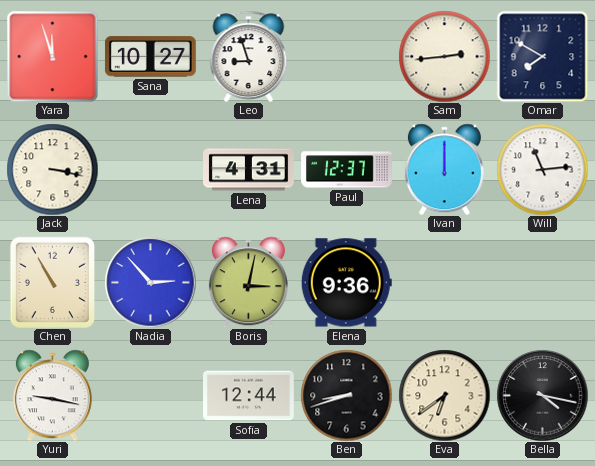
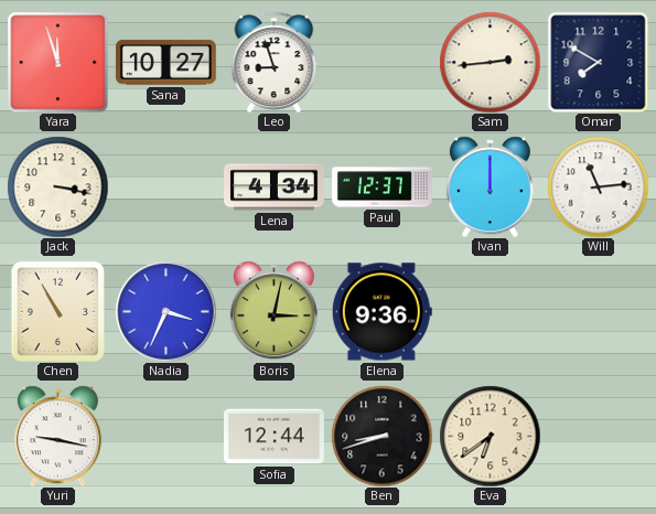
Lena: 4:31 -> 4:34 (275, 188)
Nadia: 2:53 -> 3:34 (165, 311)
Bella: 4:17 -> none (542, 395)
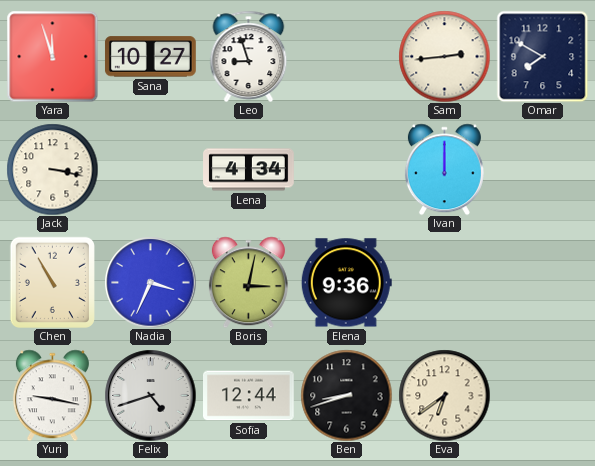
Paul: 12:37 -> none (383, 188)
Will: 11:14 -> none (598, 186)
Felix: none -> 4:42 (150, 395)
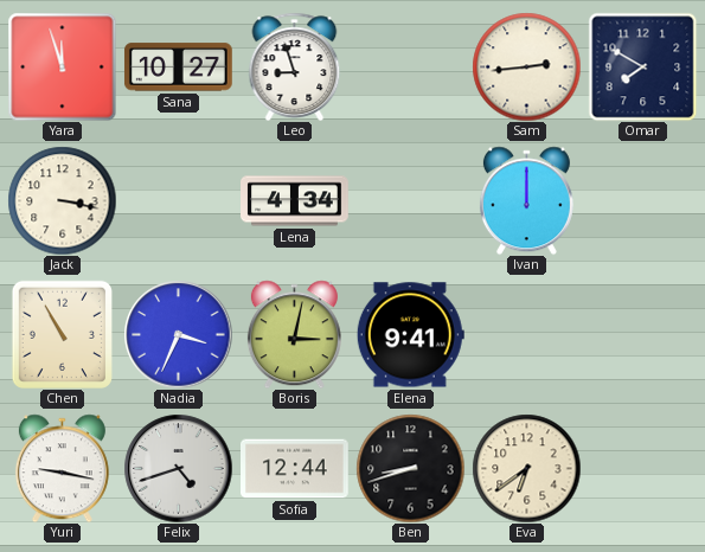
Elena: 9:36 -> 9:41 (410, 335)
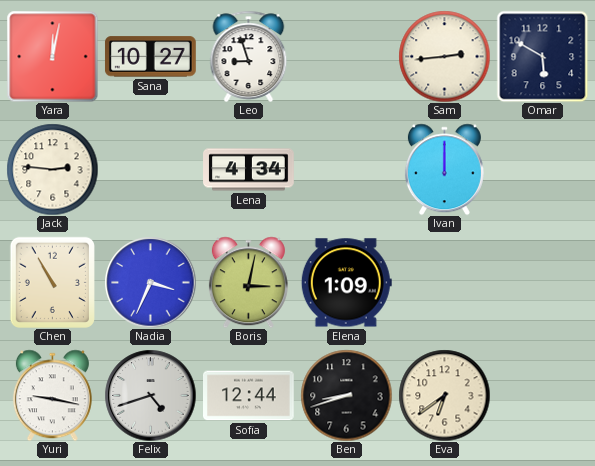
Yara: 11:57 -> 12:02 (52, 56)
Omar: 7:50 -> 5:50 (542, 56)
Jack: 3:17 -> 2:46 (52, 169)
Elena: 9:41 -> 1:09 (346, 283)
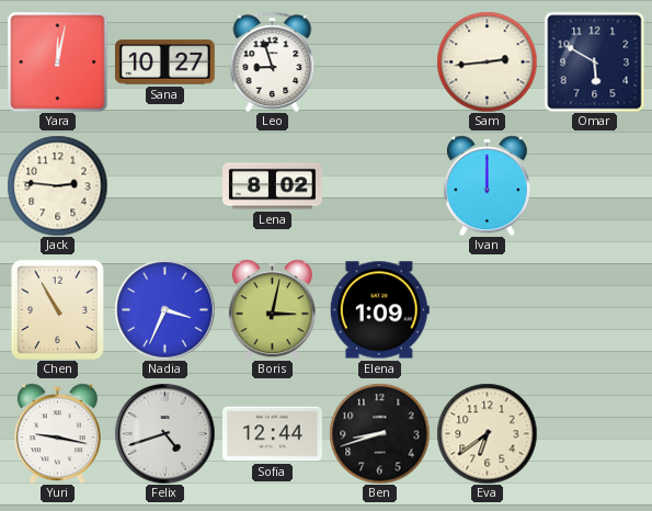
Lena: 4:34 -> 8:02 (273, 186)
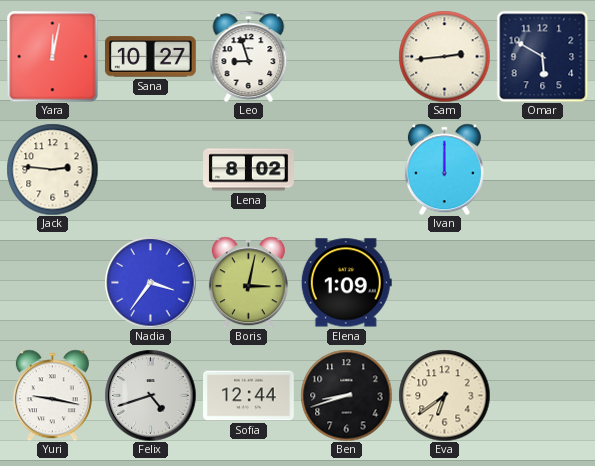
Chen: 10:55 -> none (57, 309)
Nadia: 3:34 -> 3:36 (150, 282)
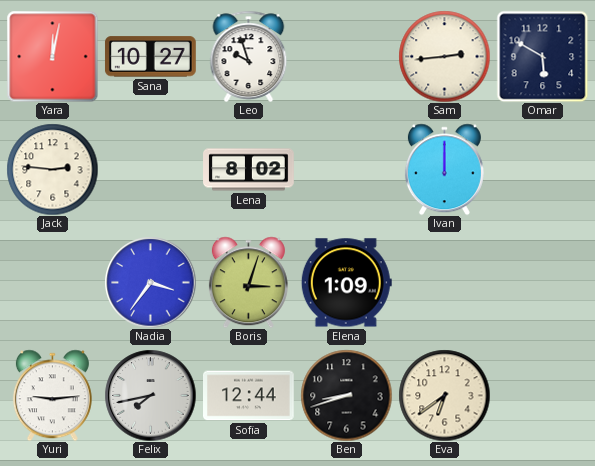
Leo: 8:57 -> 9:57 (249, 56)
Boris: 3:02 -> 3:03 (248, 282)
Yuri: 9:17 -> 9:14 (52, 395)
Felix: 4:42 -> 7:43 (150, 395)
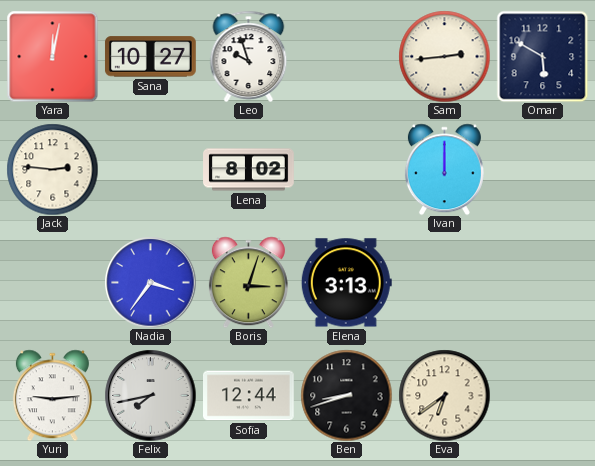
Elena: 1:09 -> 3:13 (346, 283)
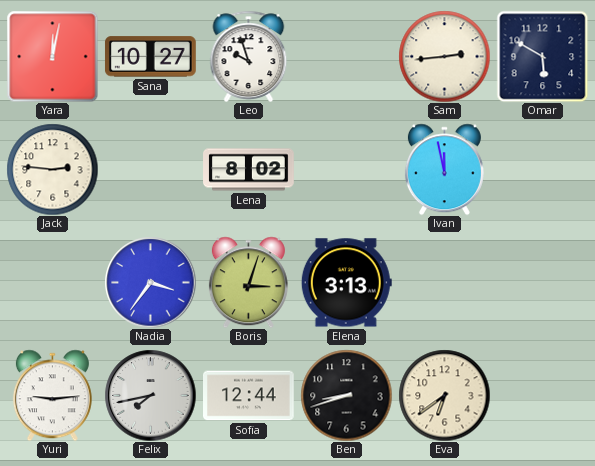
Ivan: 12:00 -> 11:58 (444, 169)
